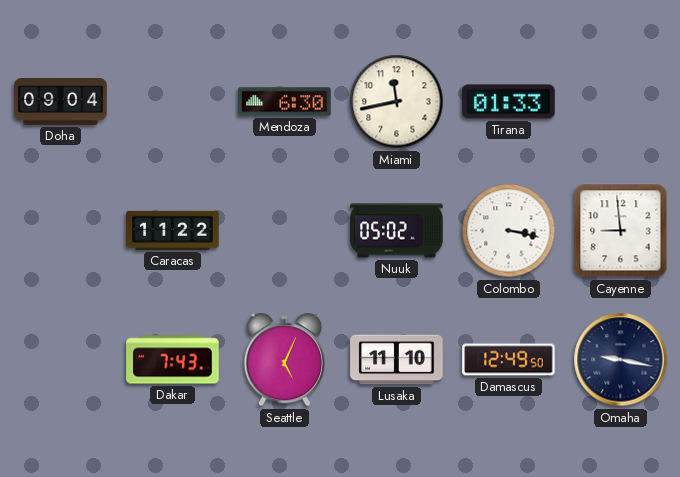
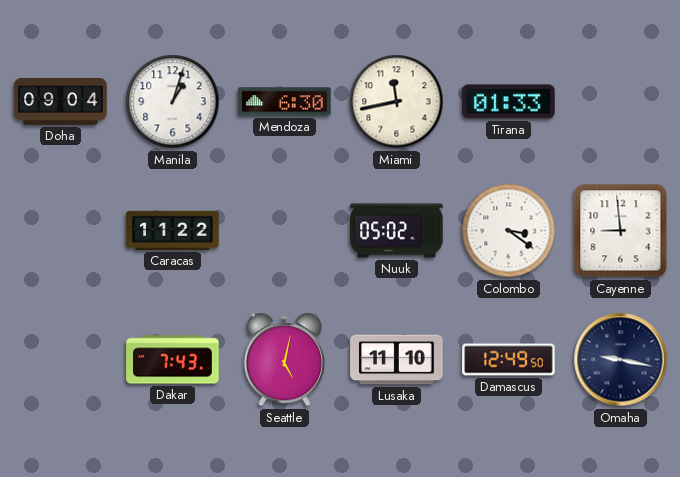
Manila: none -> 1:03 (173, 102)
Colombo: 3:17 -> 3:21 (509, 231)
Seattle: 5:04 -> 5:02 (284, 360)
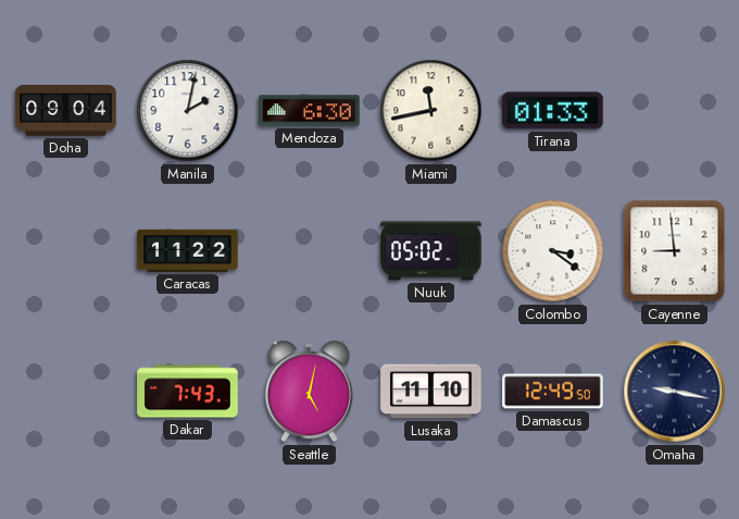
Manila: 1:03 -> 2:02 (188, 111)
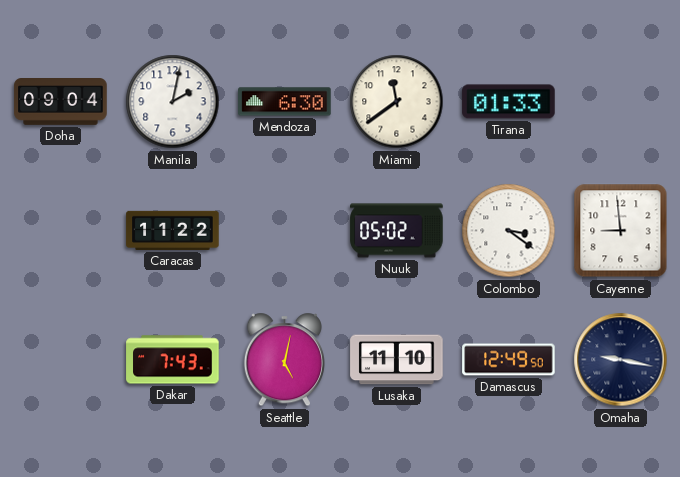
Miami: 11:43 -> 11:39 (397, 102)
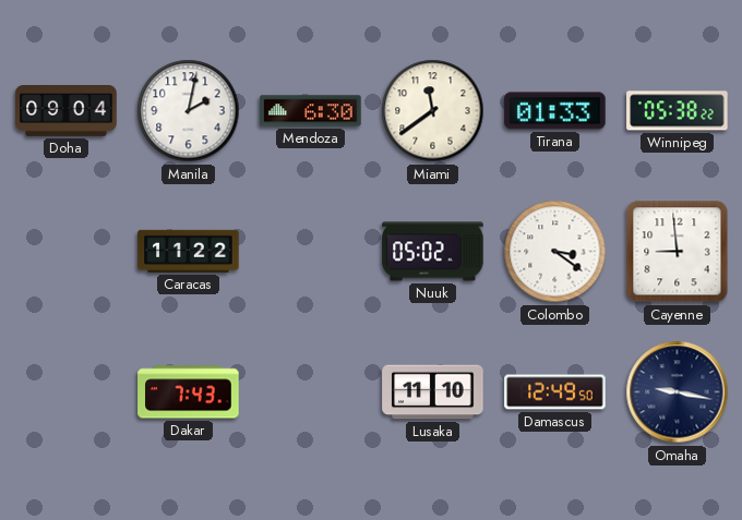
Winnipeg: none -> 05:38 (678, 111)
Seattle: 5:02 -> none (284, 360)
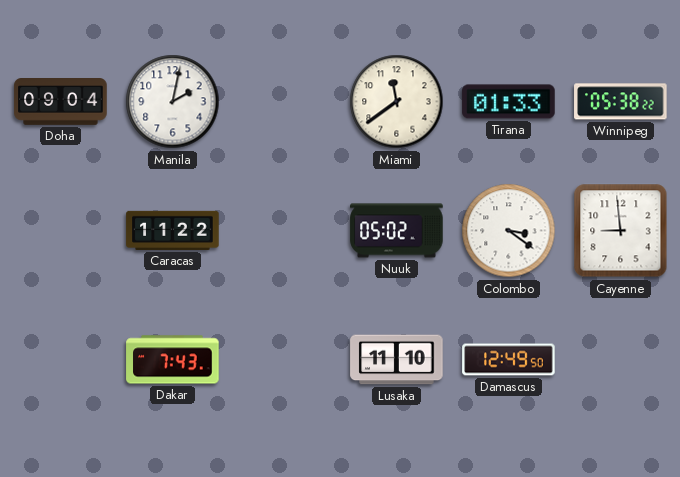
Mendoza: 6:30 -> none (311, 111)
Omaha: 9:17 -> none (678, 392)
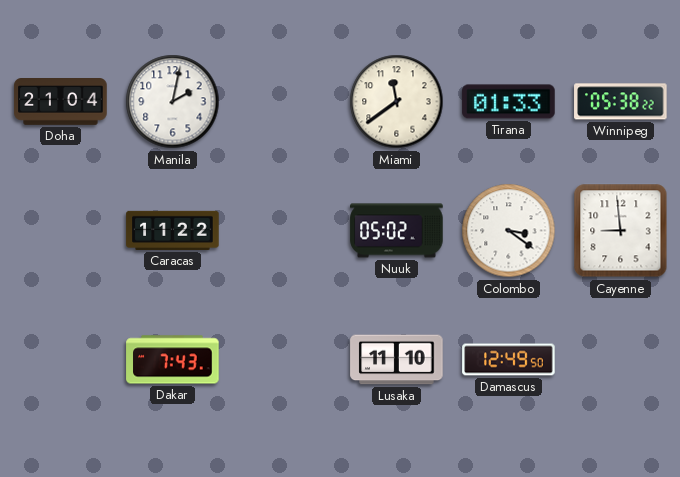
Doha: 09:04 -> 21:04 (61, 102)
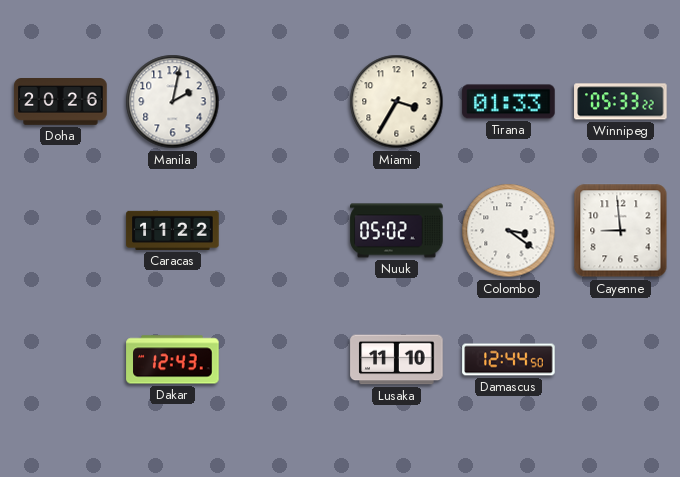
Doha: 21:04 -> 20:26 (61, 102)
Miami: 11:39 -> 3:35 (397, 102)
Winnipeg: 05:38 -> 05:33 (621, 102)
Dakar: 7:43 -> 12:43 (173, 360)
Damascus: 12:49 -> 12:44 (509, 360)
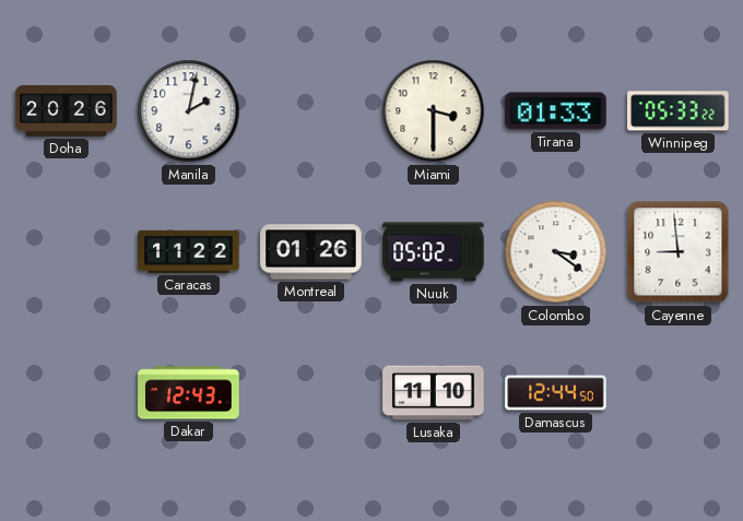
Miami: 3:35 -> 3:30 (434, 111)
Montreal: none -> 01:26 (311, 252)
